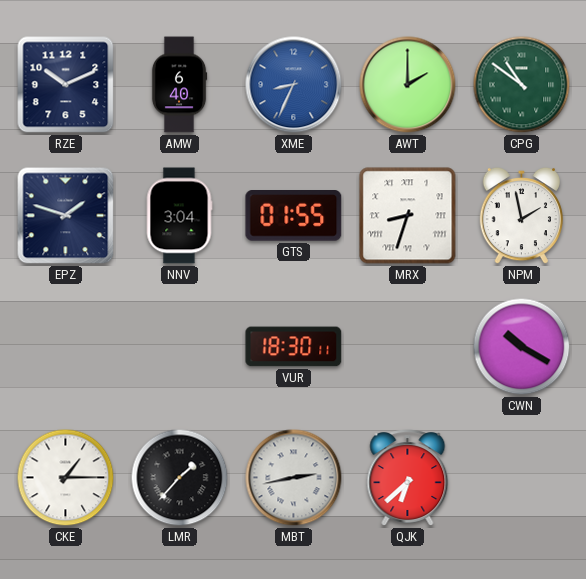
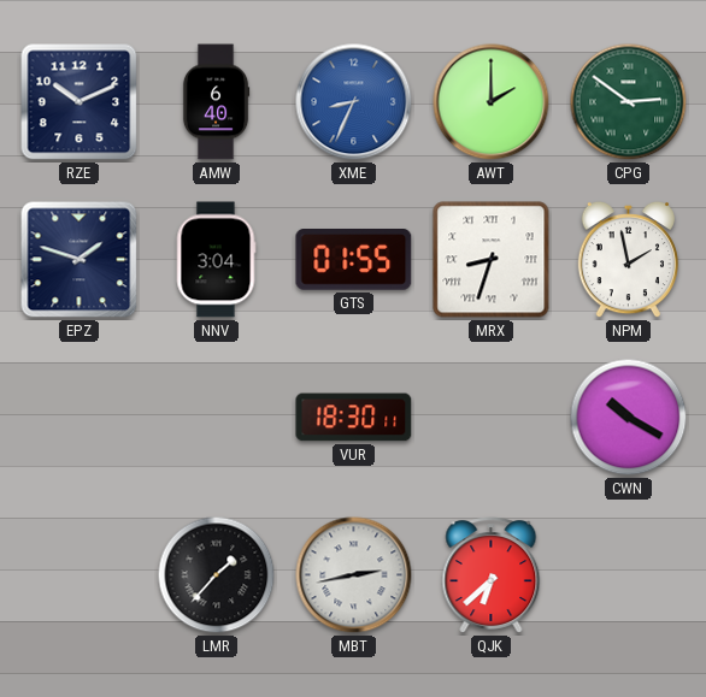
CPG: 10:51 -> 2:51 (629, 102)
CKE: 1:15 -> none (66, 478)
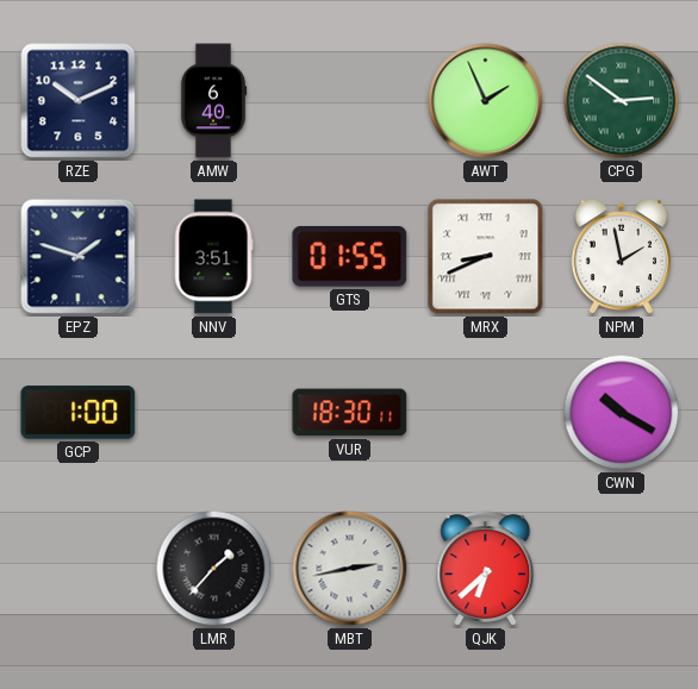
XME: 8:34 -> none (354, 102)
AWT: 2:00 -> 1:56 (486, 101)
NNV: 3:04 -> 3:51 (213, 257)
MRX: 8:33 -> 8:41 (486, 257)
GCP: none -> 1:00 (79, 413)
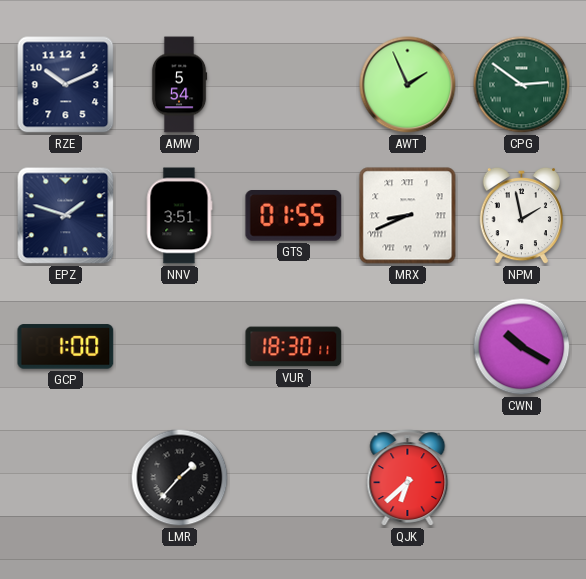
AMW: 6:40 -> 5:54 (179, 85)
MBT: 2:43 -> none (350, 569)
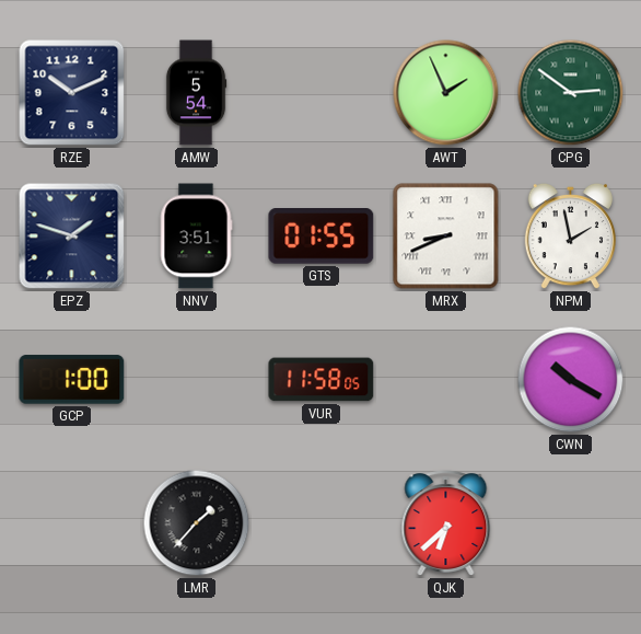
VUR: 18:30 -> 11:58 (322, 380)
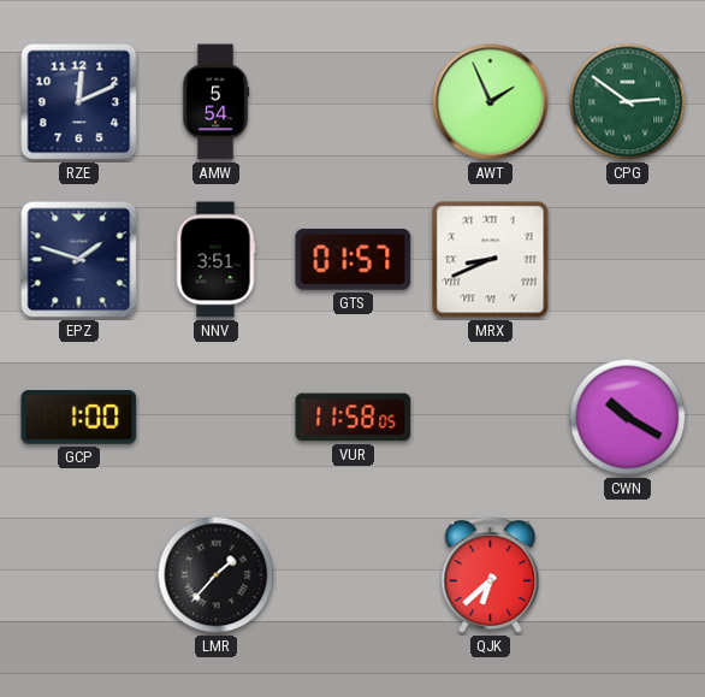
RZE: 10:11 -> 12:11 (79, 102)
GTS: 01:55 -> 01:57 (354, 260)
NPM: 1:58 -> none (570, 237)
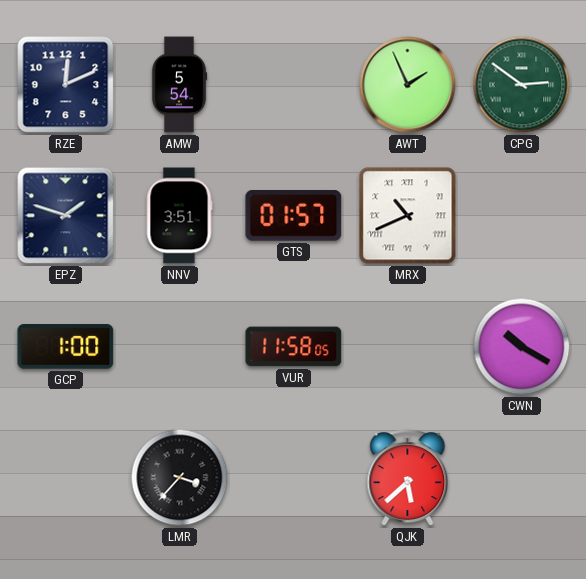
MRX: 8:41 -> 10:41 (408, 216)
LMR: 1:37 -> 3:37 (180, 478)
QJK: 6:38 -> 5:38 (408, 478)
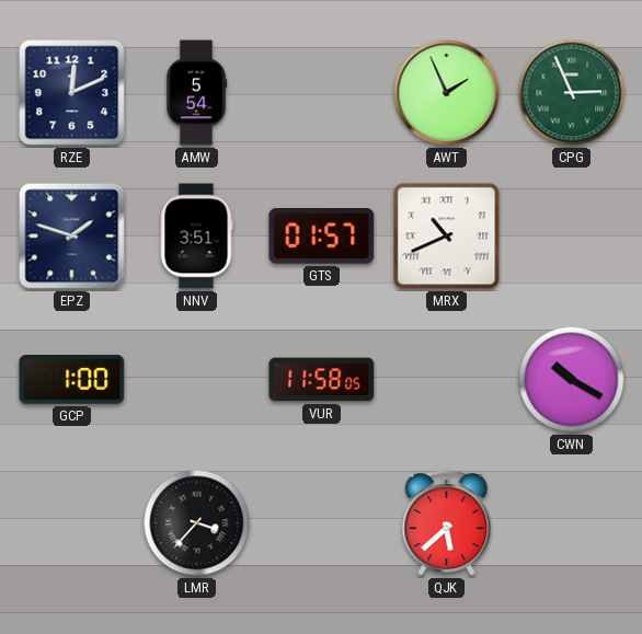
CPG: 2:51 -> 2:56 (572, 93)
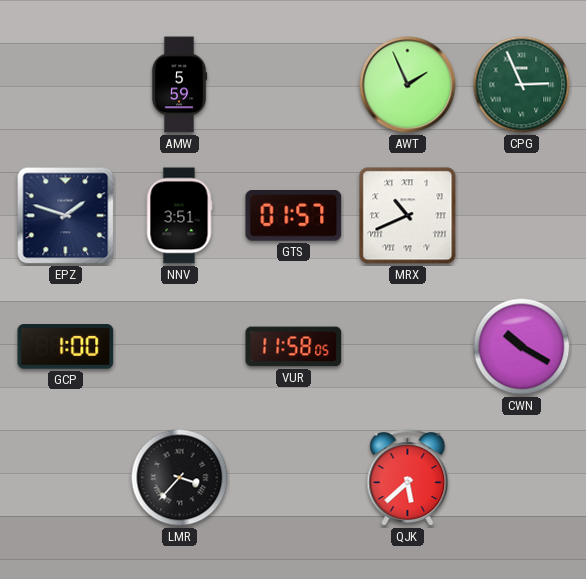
RZE: 12:11 -> none (72, 93)
AMW: 5:54 -> 5:59 (179, 85)
